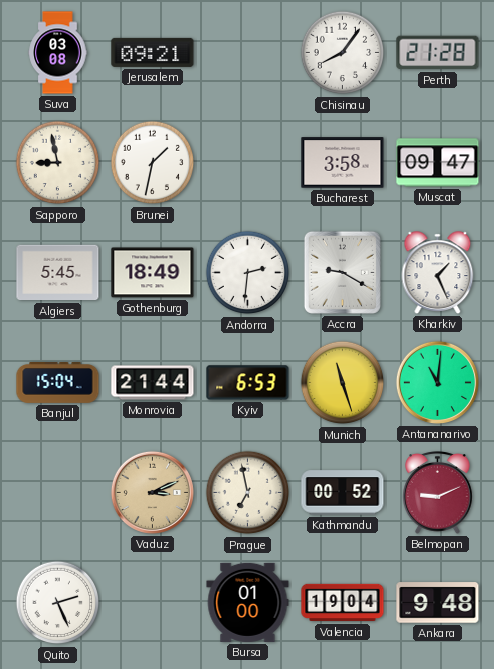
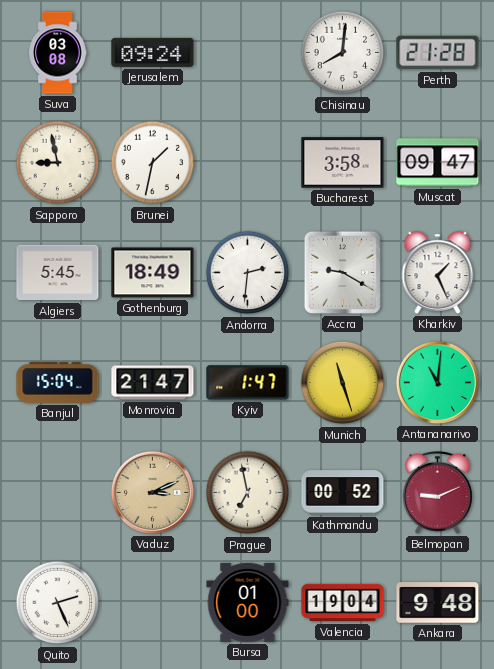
Jerusalem: 09:21 -> 09:24 (153, 52)
Chisinau: 8:06 -> 8:01 (343, 53)
Monrovia: 21:44 -> 21:47 (153, 383)
Kyiv: 6:53 -> 1:47 (248, 383)
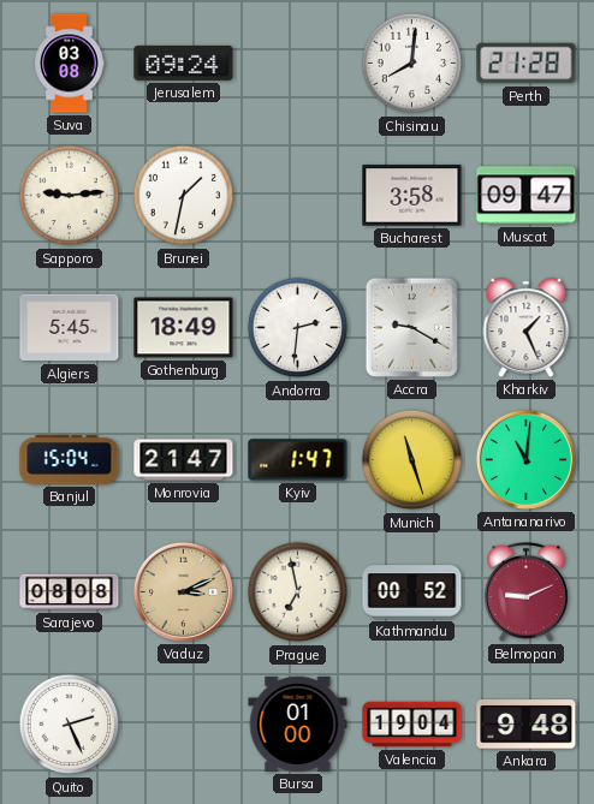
Sapporo: 8:58 -> 9:14 (70, 196)
Sarajevo: none -> 08:08 (70, 592)
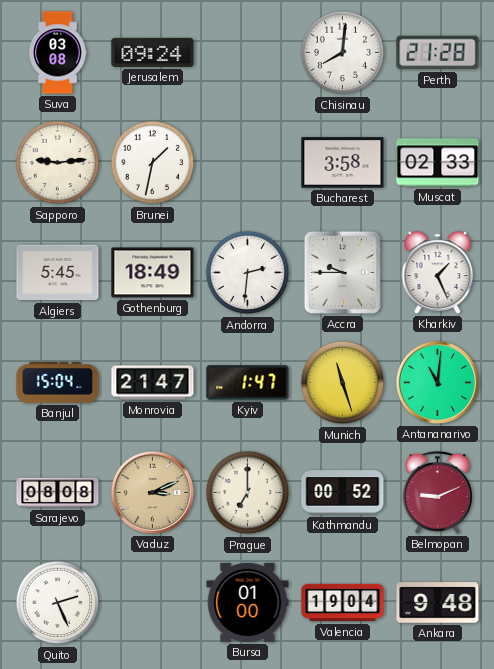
Muscat: 09:47 -> 02:33 (438, 163)
Accra: 9:20 -> 9:45 (342, 272)
Prague: 6:58 -> 7:00 (248, 493)
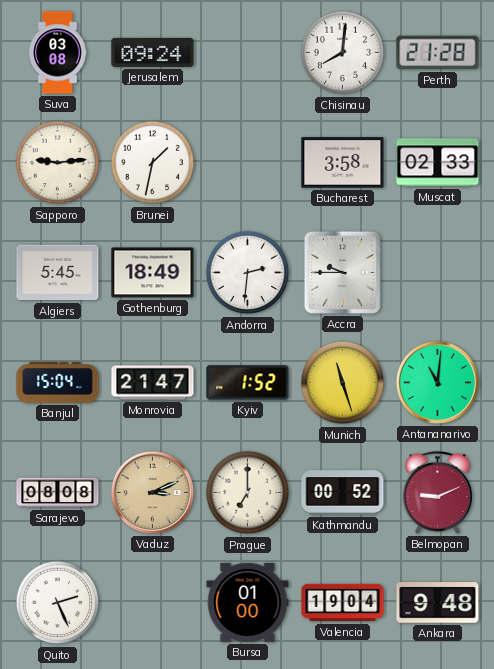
Kharkiv: 1:26 -> none (438, 273)
Kyiv: 1:47 -> 1:52 (248, 383)
